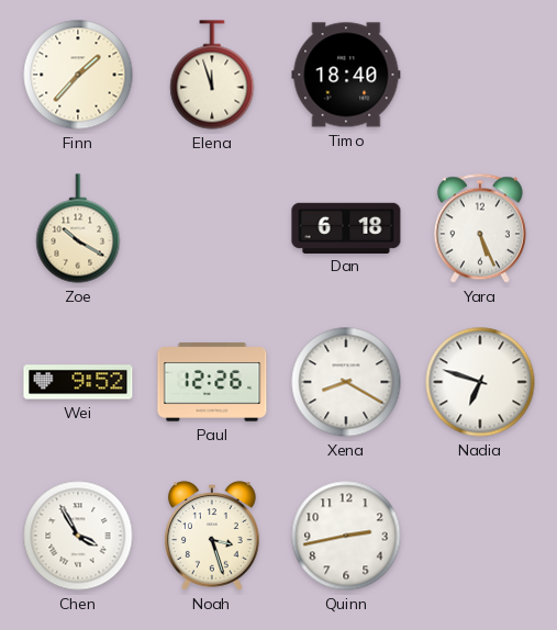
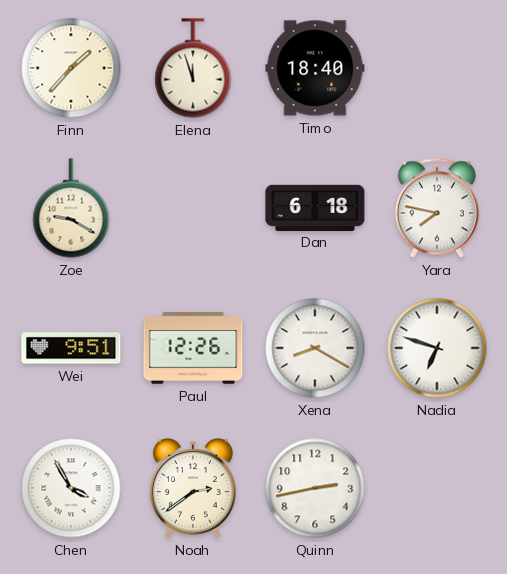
Zoe: 10:20 -> 9:20 (71, 208)
Yara: 5:26 -> 7:47 (437, 208)
Wei: 9:52 -> 9:51 (71, 348)
Noah: 3:27 -> 2:39 (194, 488)
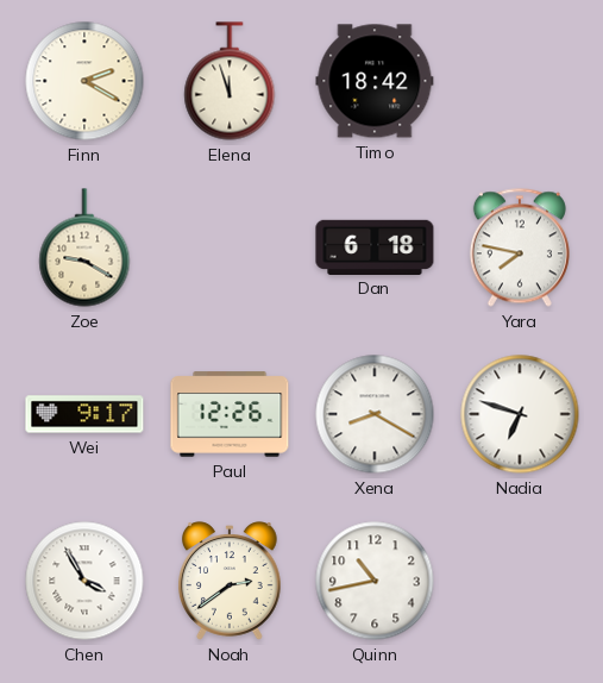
Finn: 1:37 -> 2:20 (84, 81)
Timo: 18:40 -> 18:42 (375, 81)
Wei: 9:51 -> 9:17 (84, 414)
Quinn: 2:43 -> 10:43 (375, 581)
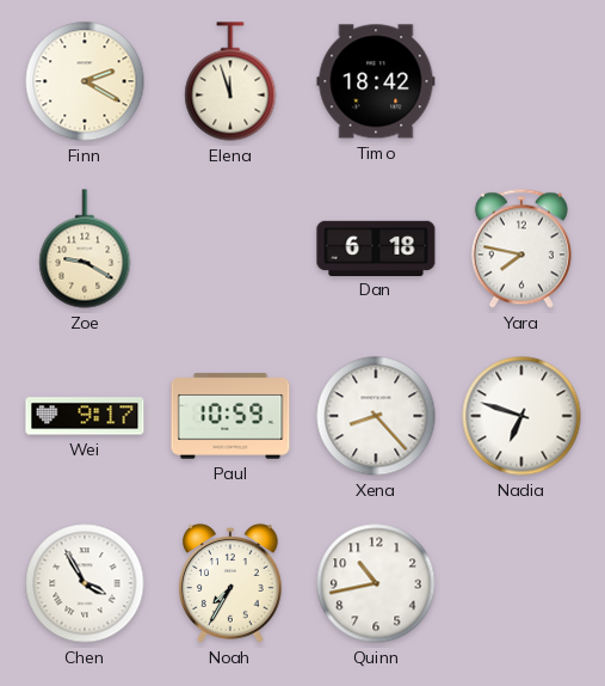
Paul: 12:26 -> 10:59 (230, 416)
Xena: 8:20 -> 8:23 (376, 416)
Noah: 2:39 -> 7:35 (231, 583)
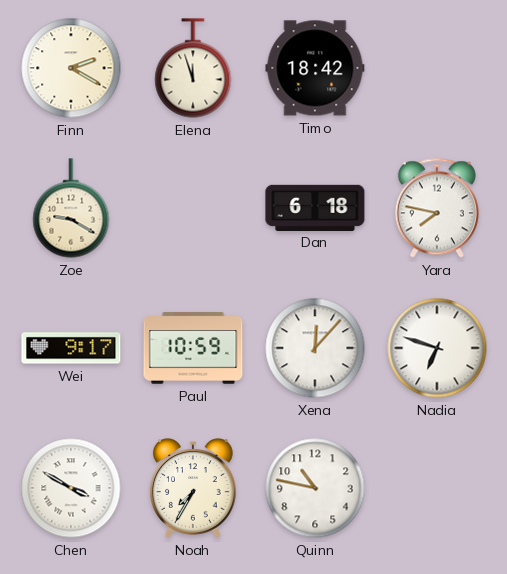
Xena: 8:23 -> 12:07 (315, 348)
Chen: 3:55 -> 3:50 (71, 488)
Quinn: 10:43 -> 10:47 (315, 488)
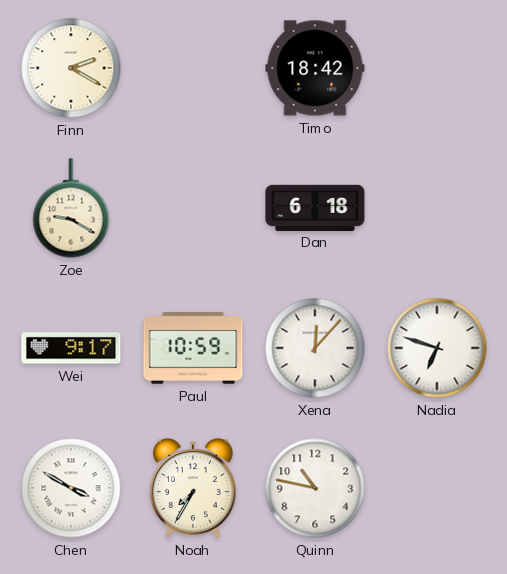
Elena: 11:57 -> none (193, 68)
Yara: 7:47 -> none (437, 208)
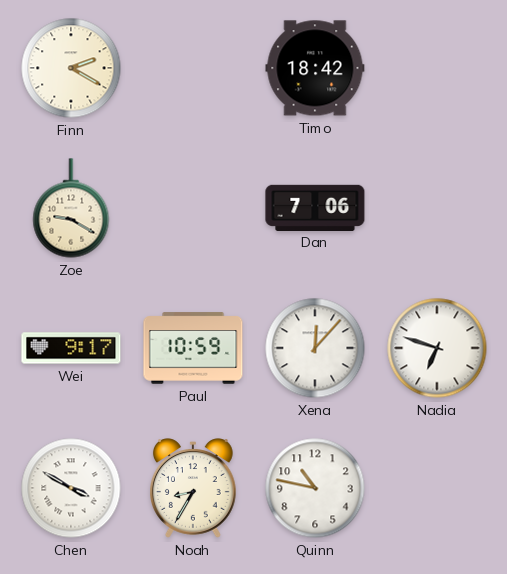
Dan: 6:18 -> 7:06 (315, 207)
Noah: 7:35 -> 8:35 (194, 488)
